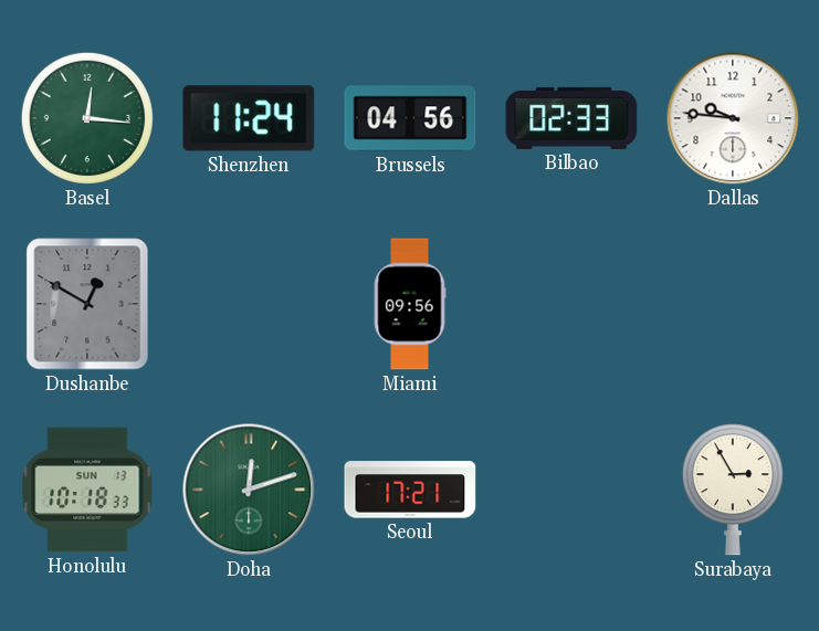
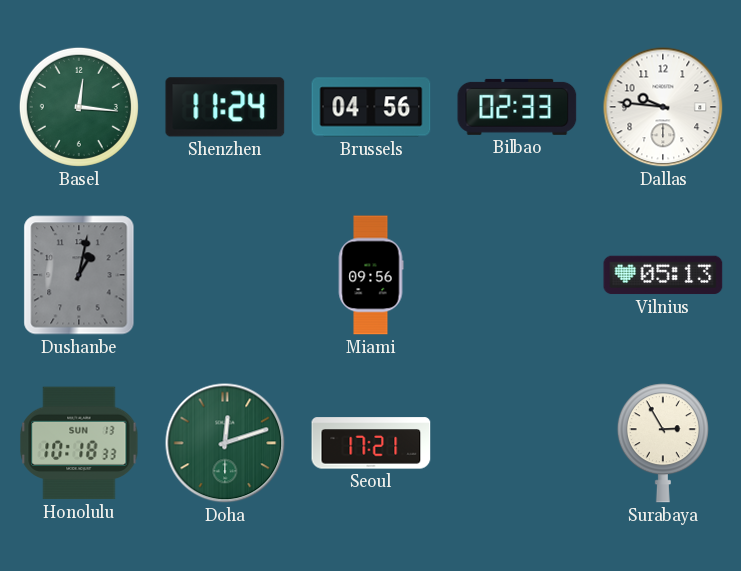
Dushanbe: 12:50 -> 1:02 (79, 275)
Vilnius: none -> 05:13 (663, 275)
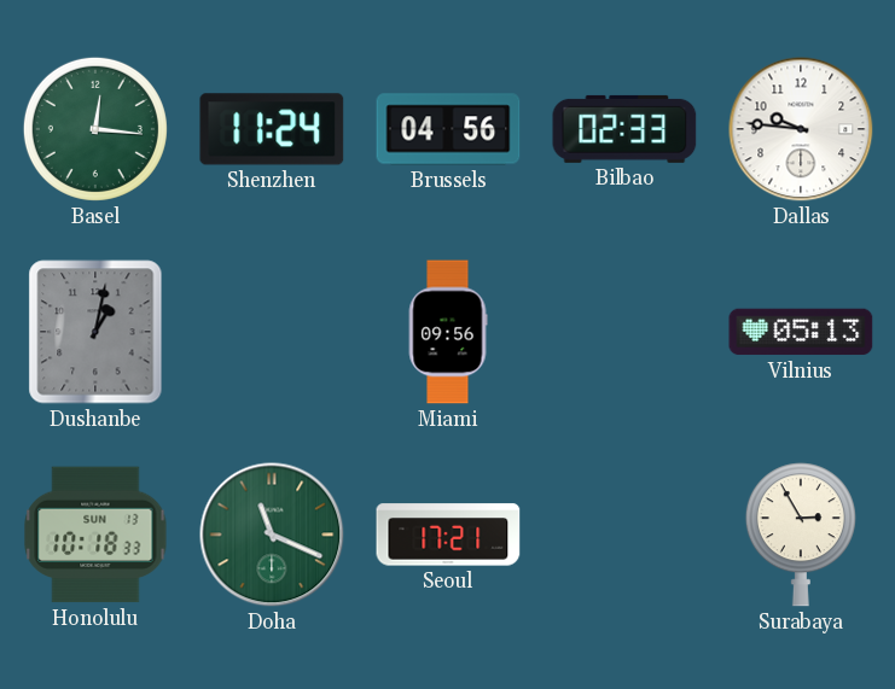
Doha: 12:12 -> 11:19 (272, 535)
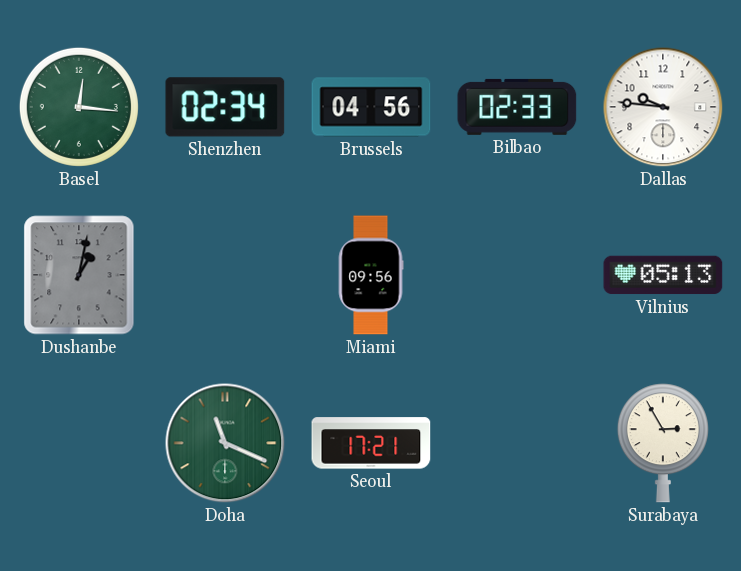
Shenzhen: 11:24 -> 02:34 (225, 107)
Honolulu: 10:18 -> none (95, 535)
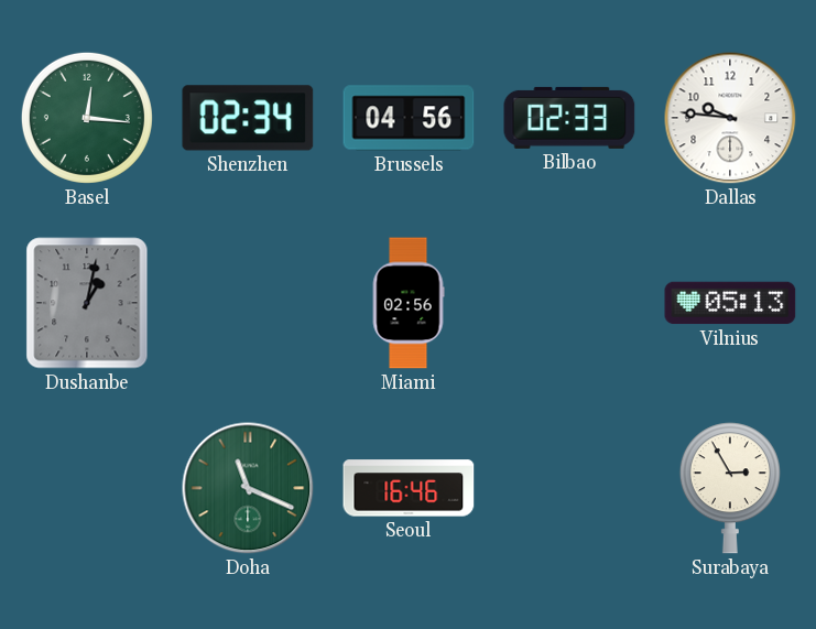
Miami: 09:56 -> 02:56 (409, 303)
Seoul: 17:21 -> 16:46 (409, 488)
